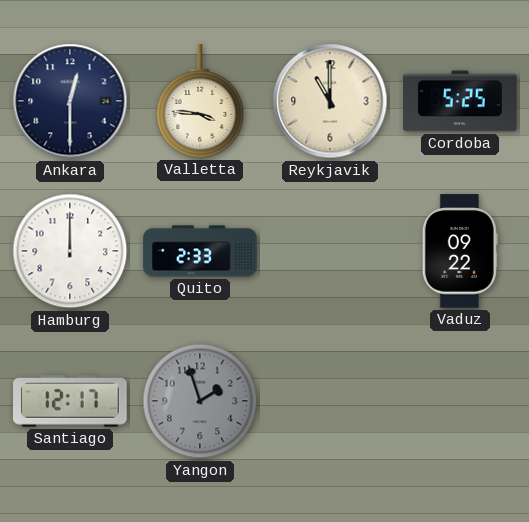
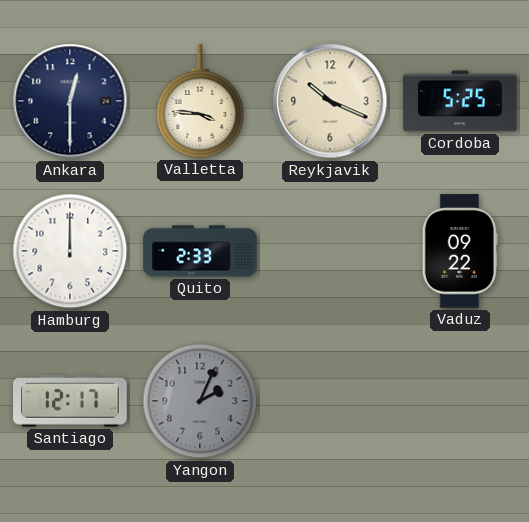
Reykjavik: 11:00 -> 10:19 (330, 101)
Yangon: 1:57 -> 2:04 (200, 401)
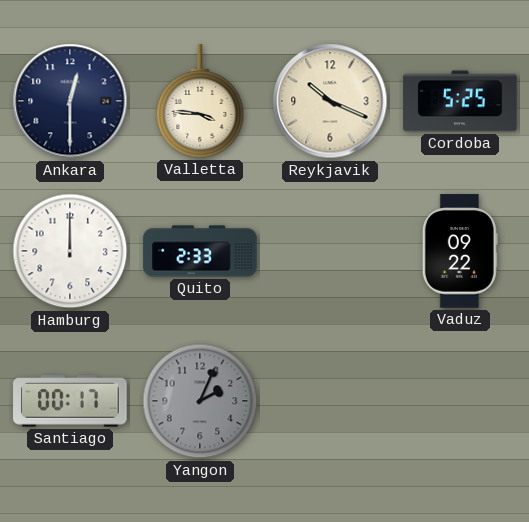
Santiago: 12:17 -> 00:17 (70, 401)
